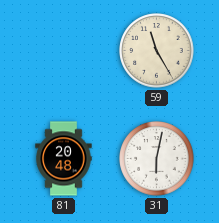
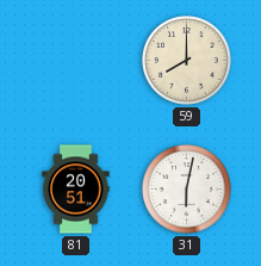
59: 11:25 -> 8:00 (187, 61)
81: 20:48 -> 20:51 (76, 190)
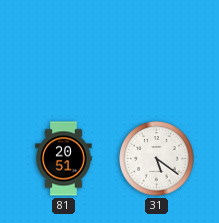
59: 8:00 -> none (187, 61)
31: 6:02 -> 5:21 (157, 159)
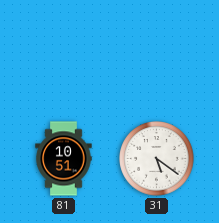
81: 20:51 -> 10:51 (64, 159)
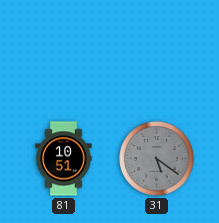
31 dial: white -> grey (157, 159)
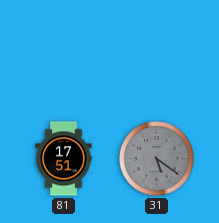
81: 10:51 -> 17:51 (64, 159)
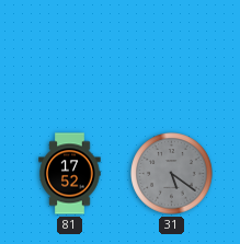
81: 17:51 -> 17:52 (70, 174)
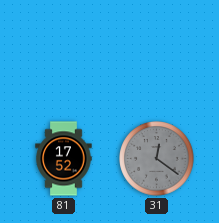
31: 5:21 -> 12:21 (157, 159)
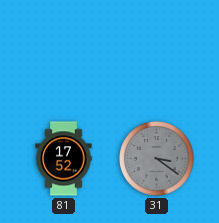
31: 12:21 -> 3:21 (157, 159)
